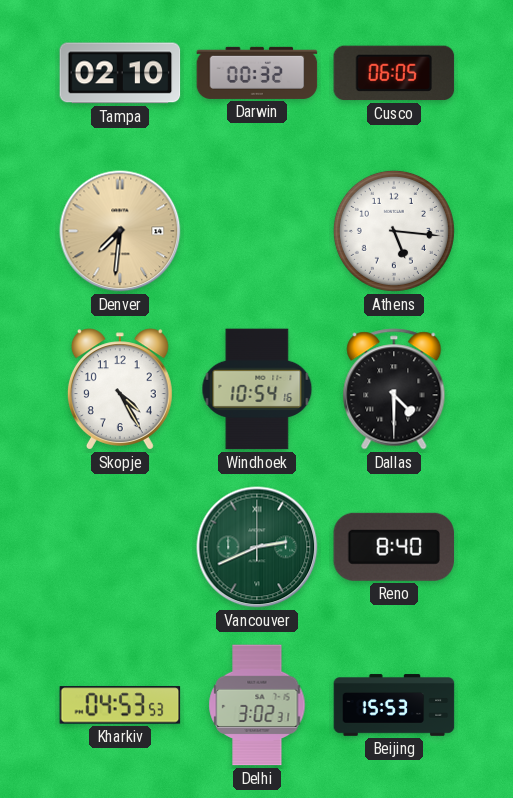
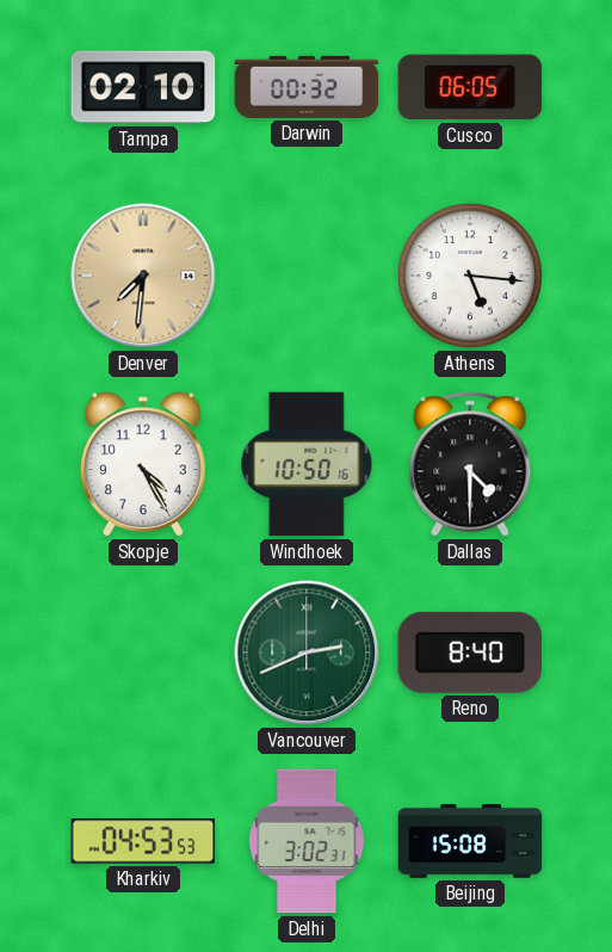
Windhoek: 10:54 -> 10:50 (307, 464)
Beijing: 15:53 -> 15:08 (470, 841)
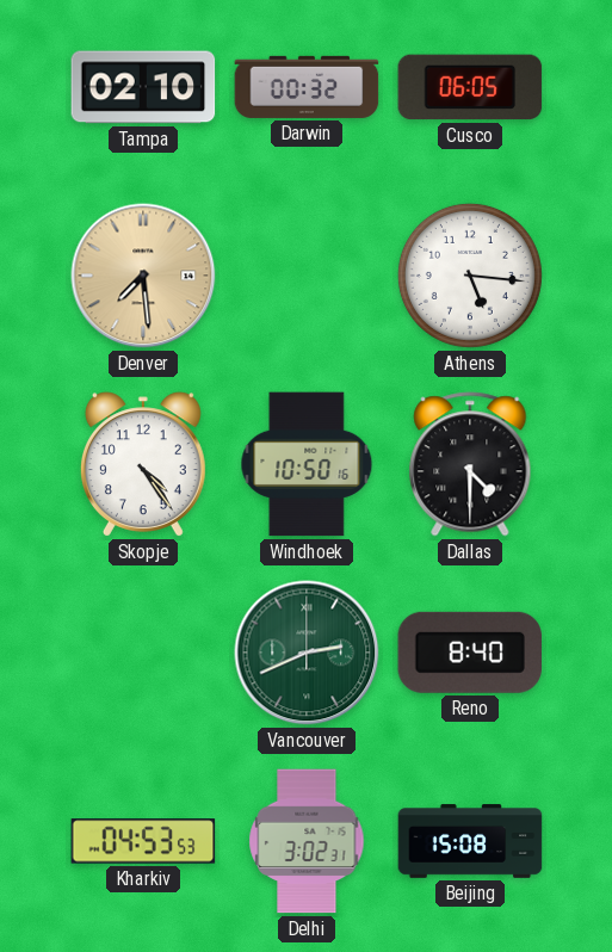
Denver: 7:31 -> 7:29 (143, 276)
Skopje: 4:25 -> 4:24 (143, 464)
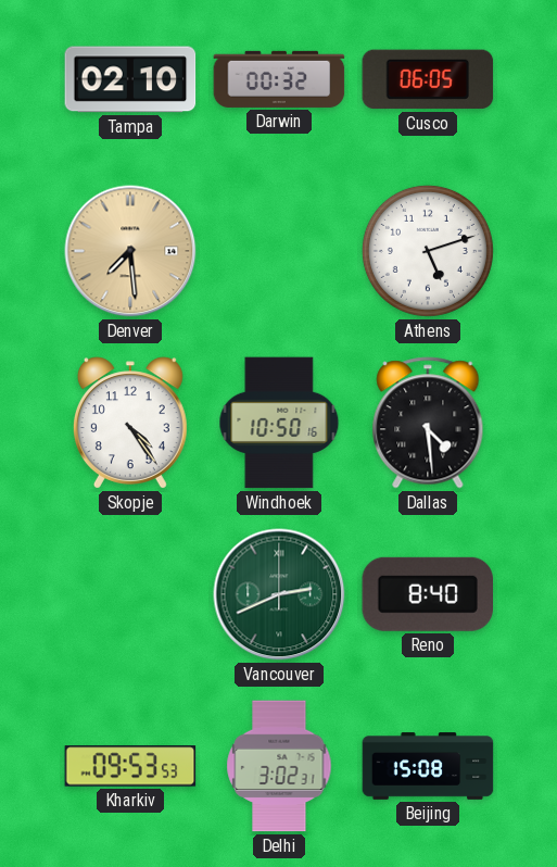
Athens: 5:16 -> 5:12 (428, 251)
Dallas: 4:30 -> 4:29 (428, 423)
Kharkiv: 04:53 -> 09:53 (130, 766)
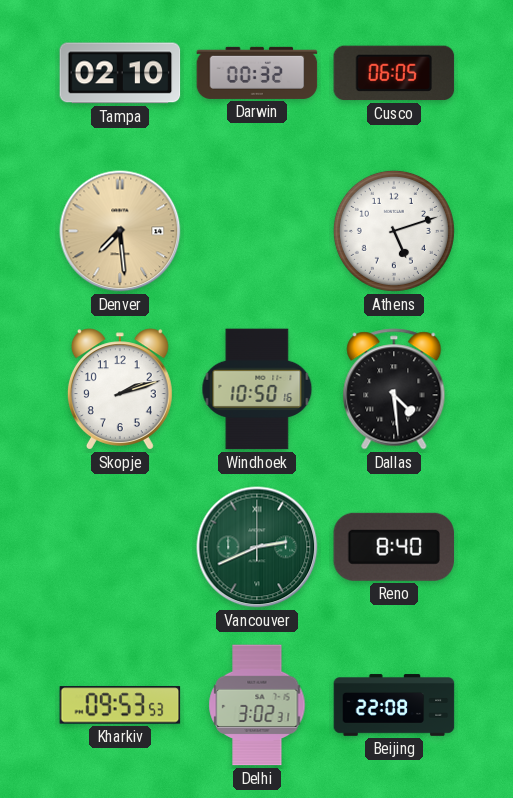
Skopje: 4:24 -> 2:12 (120, 389)
Beijing: 15:08 -> 22:08 (394, 705)
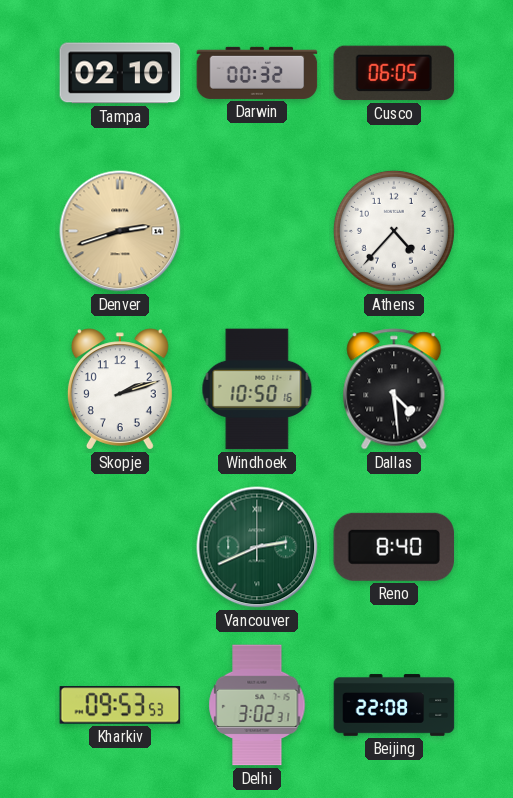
Denver: 7:29 -> 2:42 (120, 231)
Athens: 5:12 -> 4:37 (394, 231)
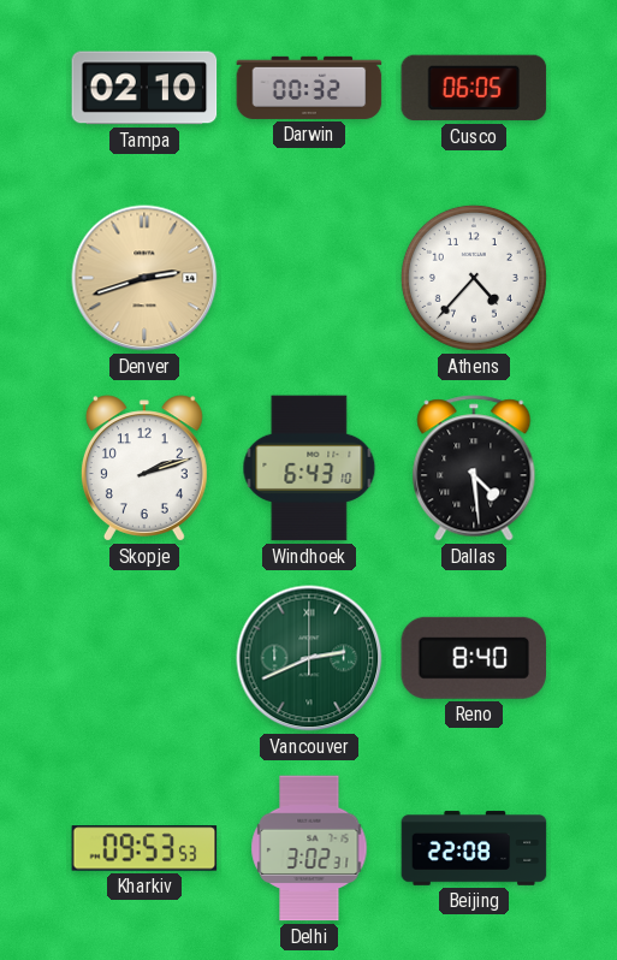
Windhoek: 10:50 -> 6:43 (309, 468)
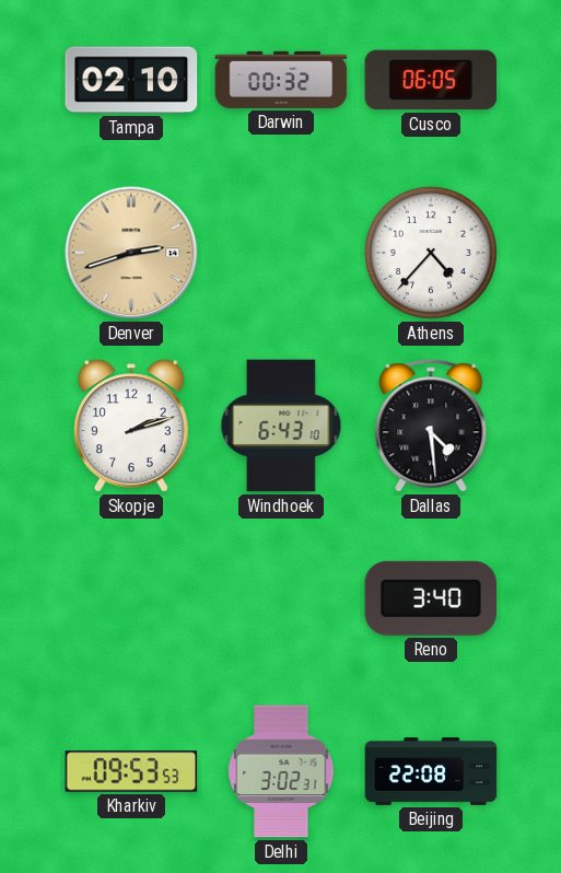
Vancouver: 2:41 -> none (309, 658)
Reno: 8:40 -> 3:40 (431, 598)
